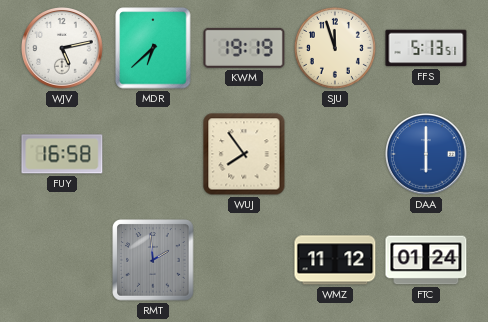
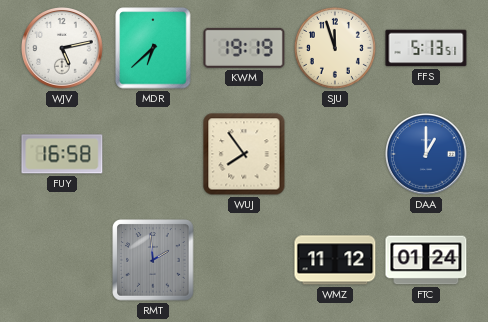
DAA: 6:00 -> 1:00 (427, 155)
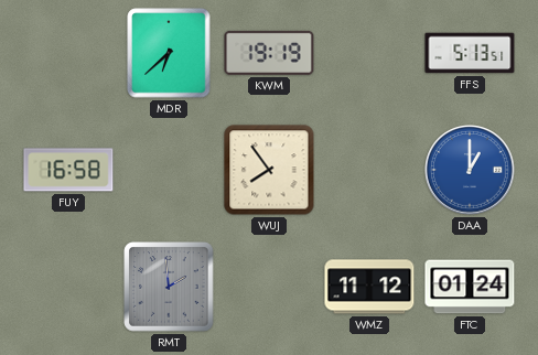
WJV: 5:13 -> none (63, 49)
SJU: 11:57 -> none (335, 48)
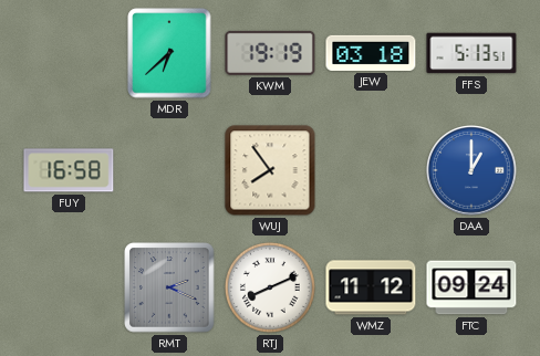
JEW: none -> 03:18 (371, 53)
RMT: 1:59 -> 2:19 (169, 287)
RTJ: none -> 8:11 (270, 287)
FTC: 01:24 -> 09:24 (471, 287)
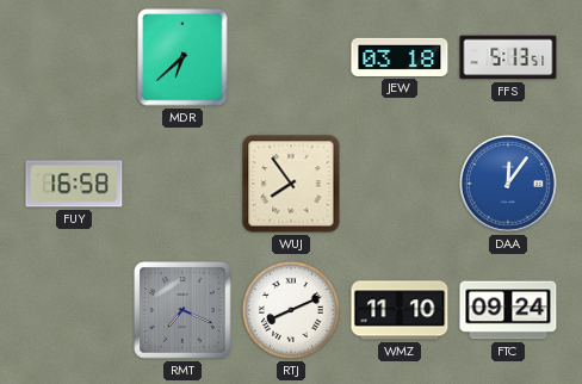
KWM: 19:19 -> none (270, 53)
DAA: 1:00 -> 12:06 (509, 185)
RMT: 2:19 -> 7:19 (182, 310)
WMZ: 11:12 -> 11:10 (400, 310)
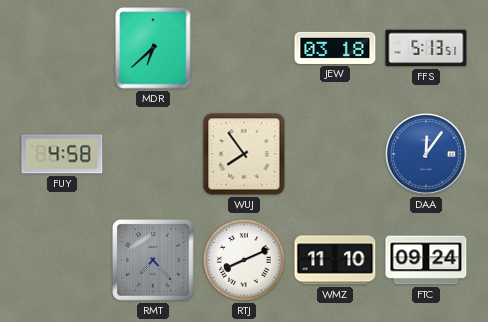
FUY: 16:58 -> 4:58 (62, 154)
RMT: 7:19 -> 7:23 (153, 260)
